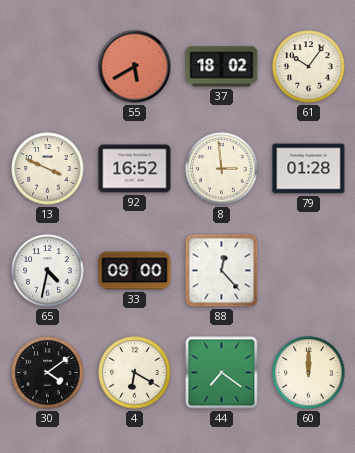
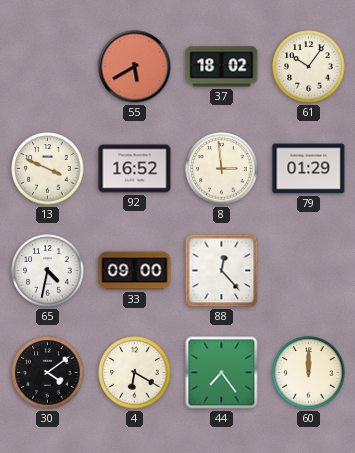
79: 01:28 -> 01:29 (309, 169)
44: 7:21 -> 7:24 (222, 373)
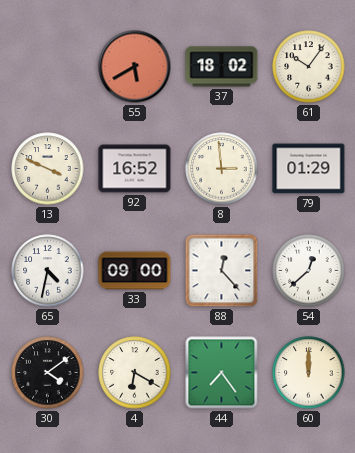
54: none -> 12:38 (309, 271)
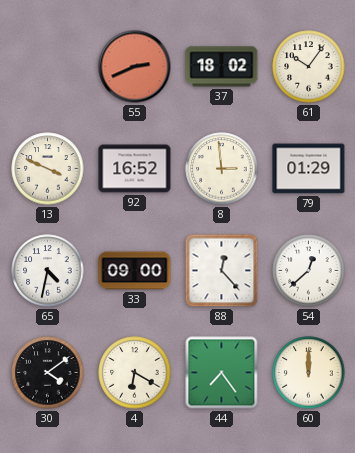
55: 5:40 -> 2:41 (135, 67)
